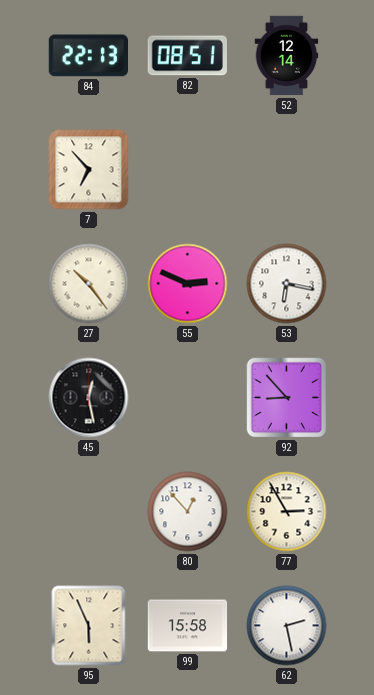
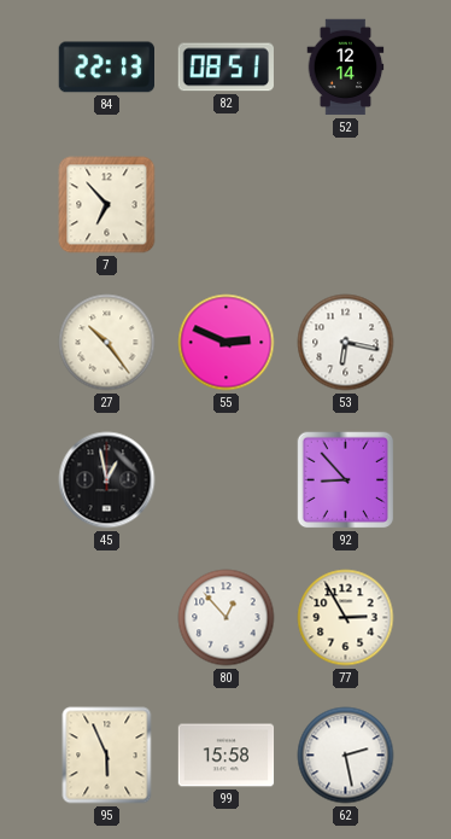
45: 12:28 -> 12:58 (107, 480)
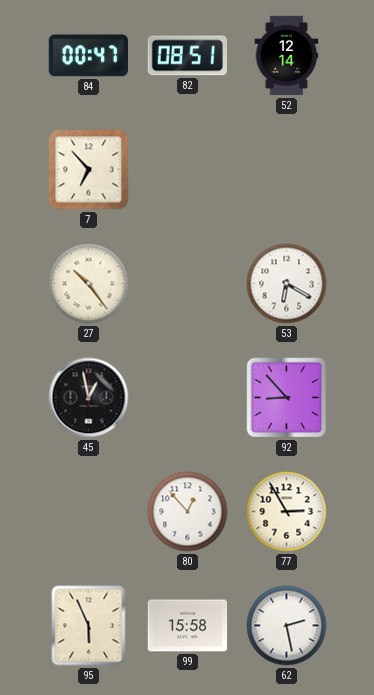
84: 22:13 -> 00:47 (88, 56)
55: 2:49 -> none (227, 343)
53: 6:17 -> 6:20 (287, 284)
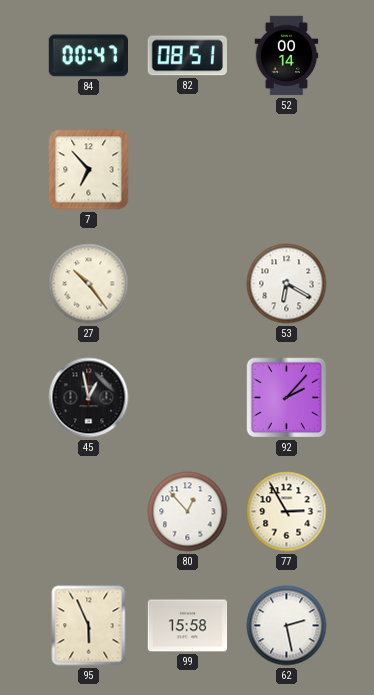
52: 12:14 -> 00:14 (287, 56)
92: 8:53 -> 2:07 (287, 398)
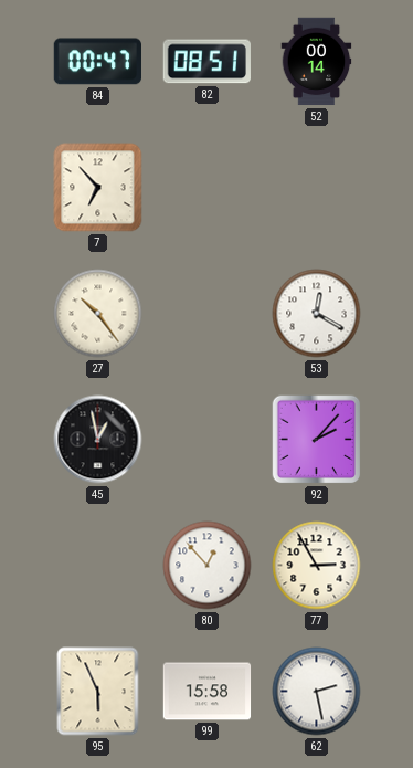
53: 6:20 -> 12:20 (317, 314)
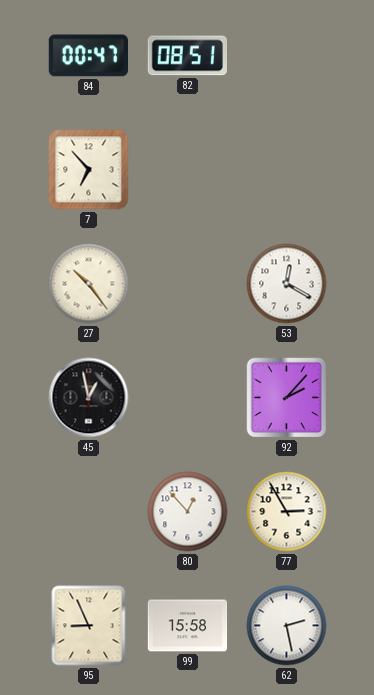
52: 00:14 -> none (317, 62)
95: 5:56 -> 8:56 (89, 626)
